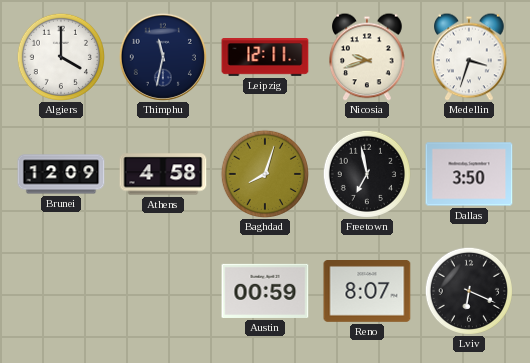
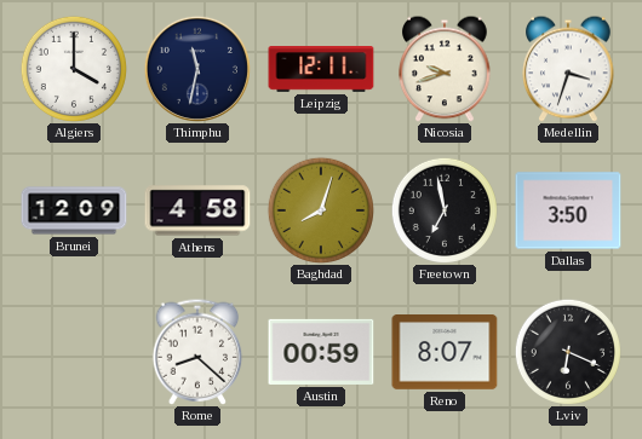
Rome: none -> 8:22 (197, 352)
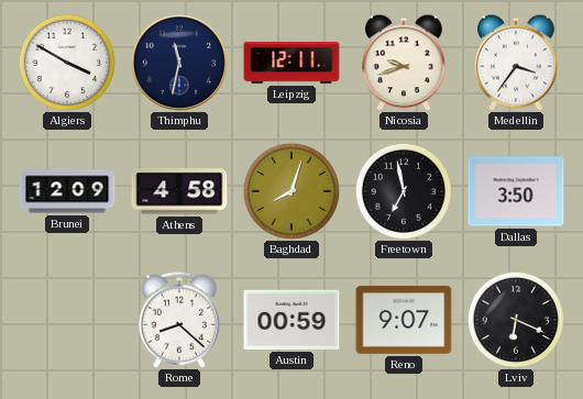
Algiers: 4:00 -> 3:50 (67, 63)
Medellin: 3:33 -> 3:36 (516, 63)
Reno: 8:07 -> 9:07 (404, 321)
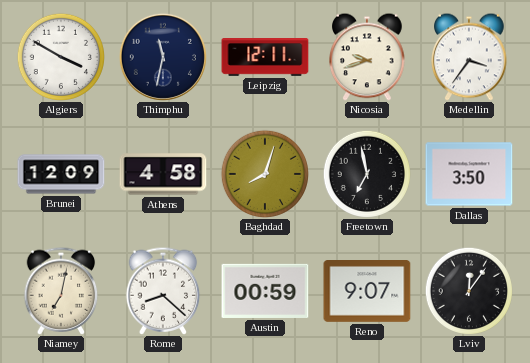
Niamey: none -> 7:02 (61, 291)
Lviv: 6:19 -> 12:06 (469, 291)
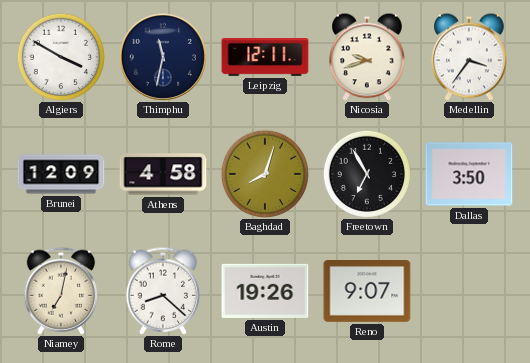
Freetown: 6:58 -> 6:55 (367, 174)
Austin: 00:59 -> 19:26 (265, 291)
Lviv: 12:06 -> none (469, 291)
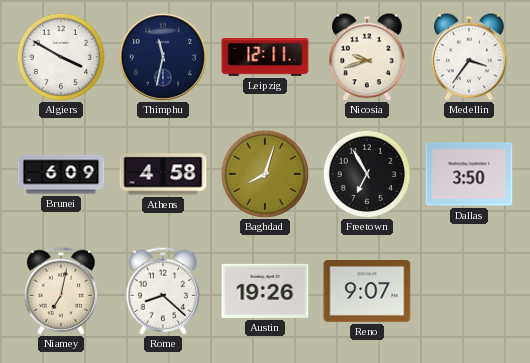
Brunei: 12:09 -> 6:09 (61, 174)
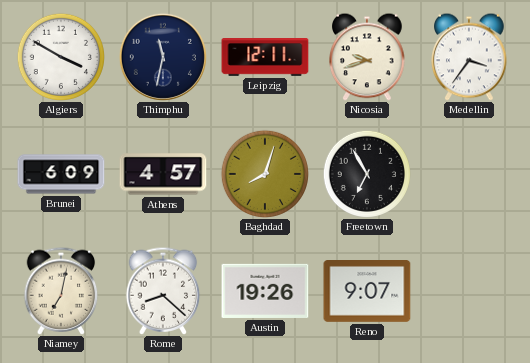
Athens: 4:58 -> 4:57 (163, 174)
Dallas: 3:50 -> none (469, 174)
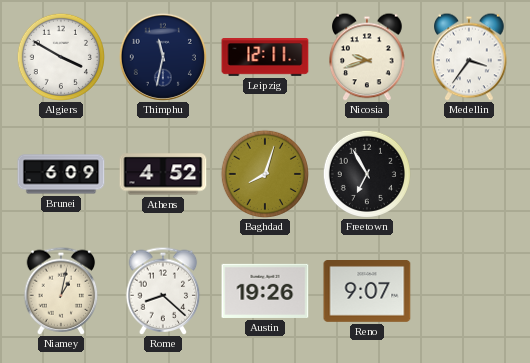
Athens: 4:57 -> 4:52 (163, 174)
Niamey: 7:02 -> 1:02 (61, 291)
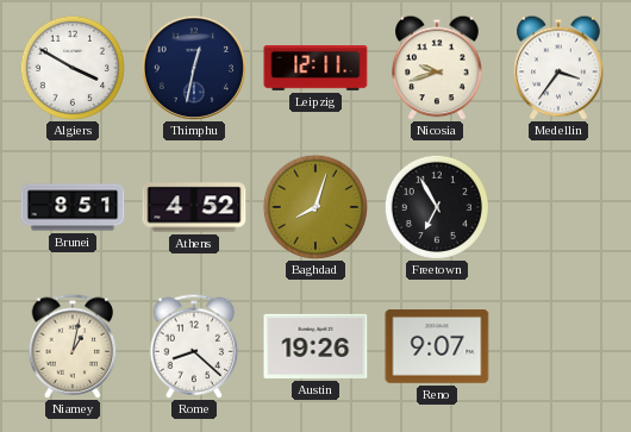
Thimphu: 11:32 -> 12:32 (194, 68)
Brunei: 6:09 -> 8:51 (73, 207)
